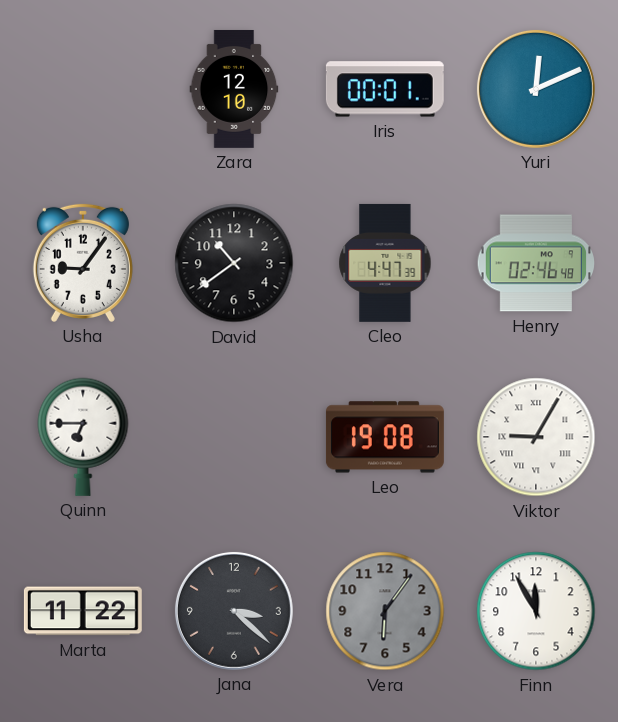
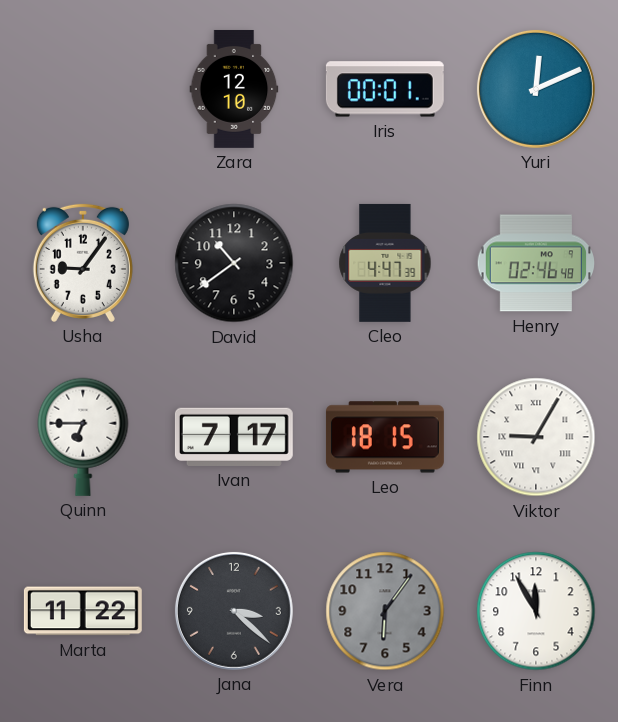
Ivan: none -> 7:17 (234, 437)
Leo: 19:08 -> 18:15 (385, 437)
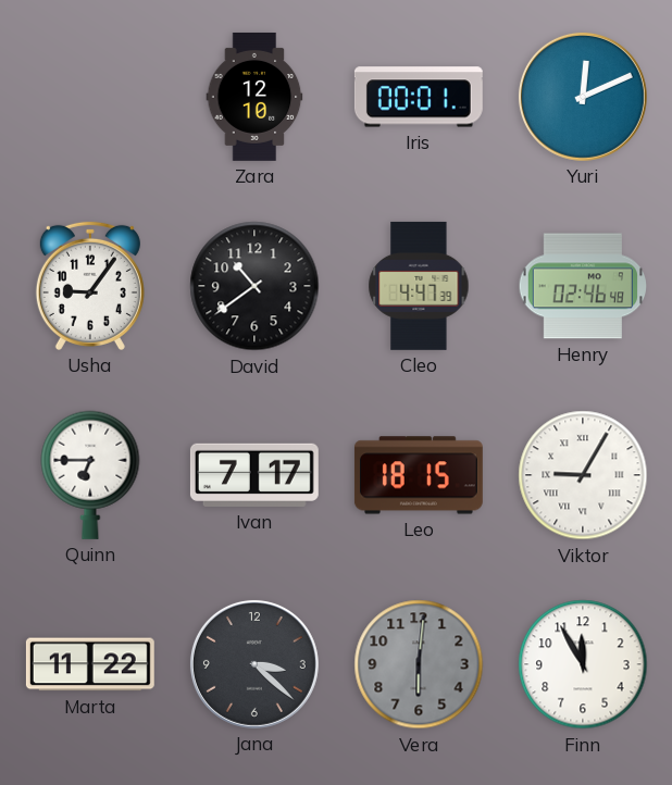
Vera: 6:06 -> 6:01 (419, 664)
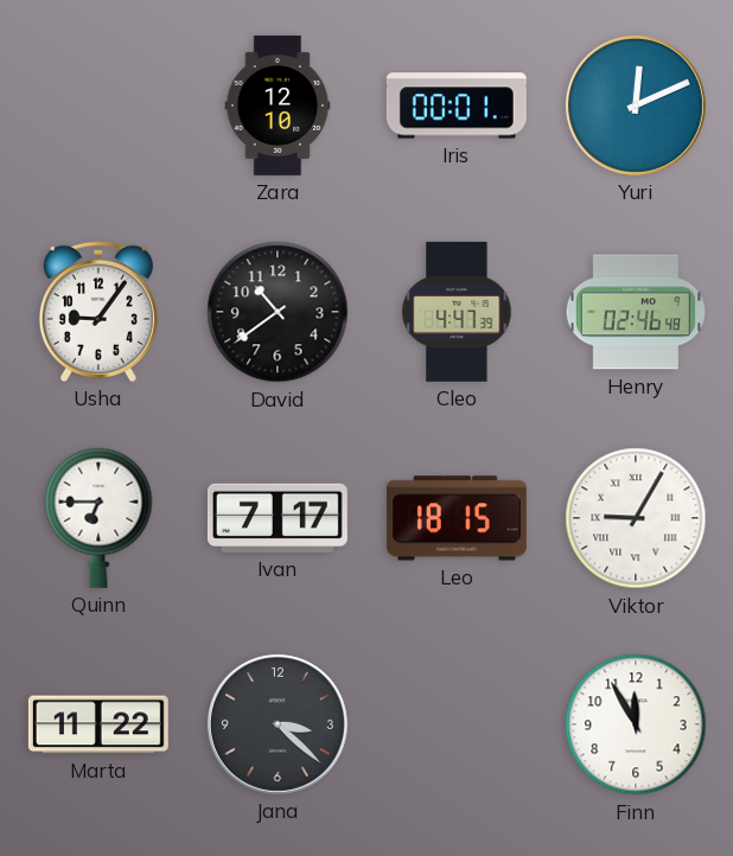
Vera: 6:01 -> none (419, 664)
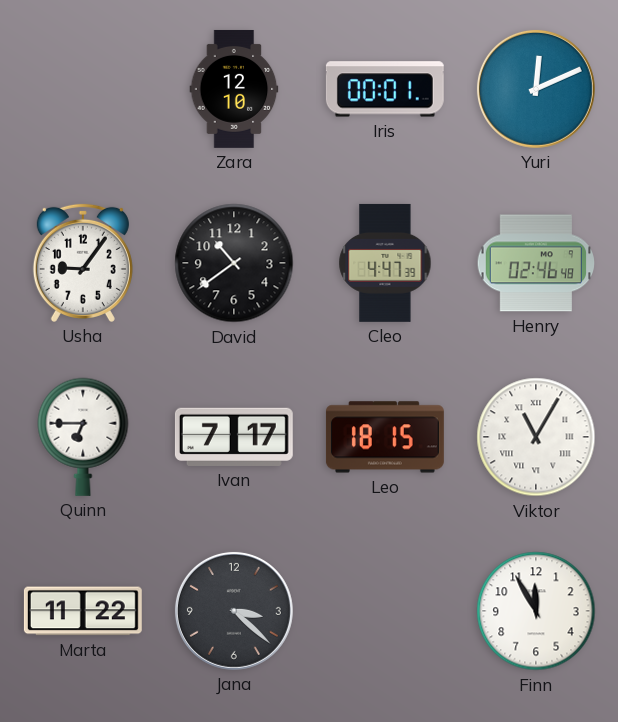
Viktor: 9:05 -> 11:05 (536, 437)
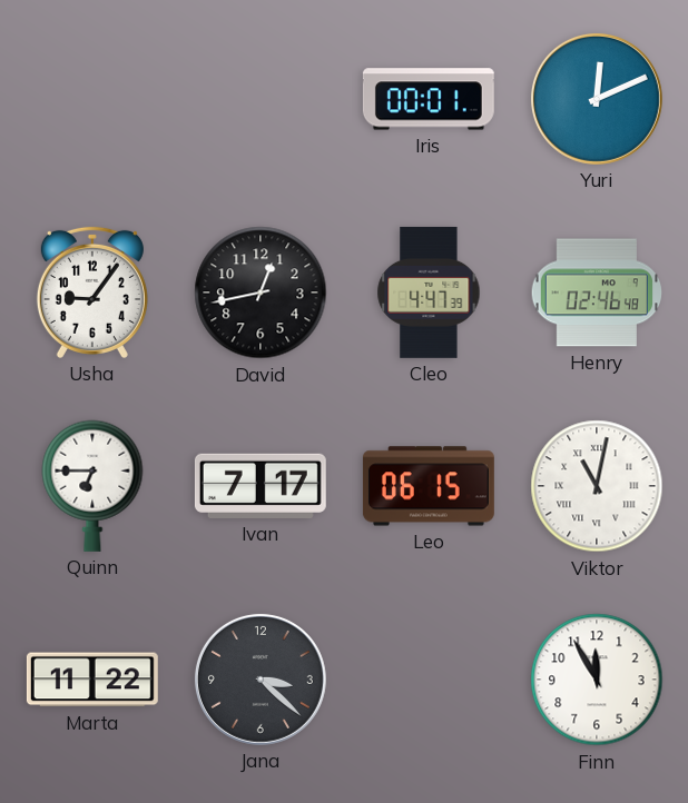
Zara: 12:10 -> none (234, 89)
David: 10:39 -> 12:43 (261, 293)
Leo: 18:15 -> 06:15 (429, 486)
Viktor: 11:05 -> 11:02 (597, 486)
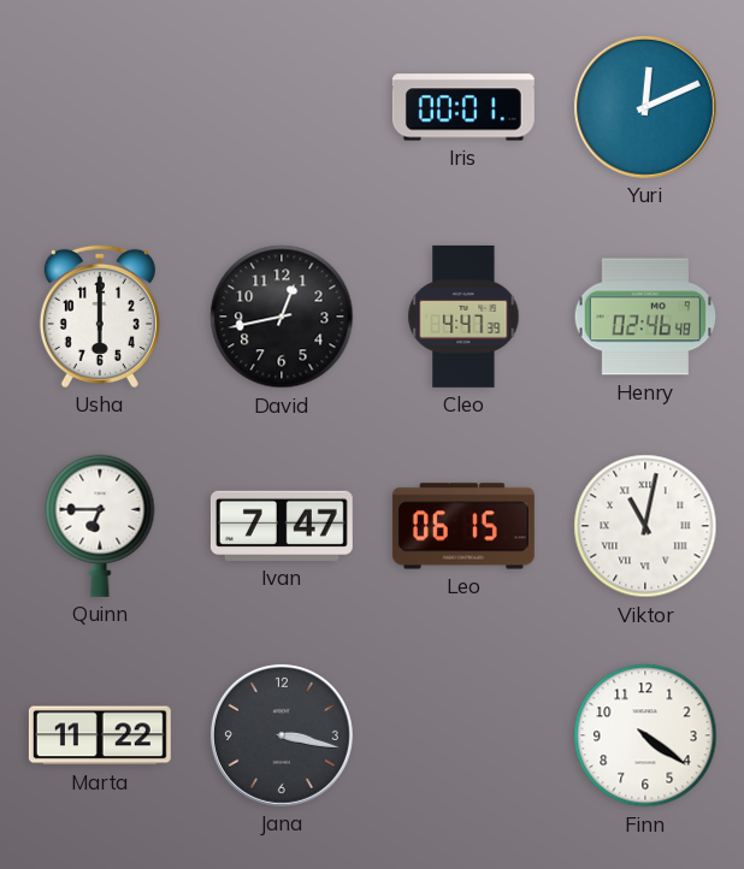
Usha: 9:06 -> 6:00 (100, 317)
Ivan: 7:17 -> 7:47 (282, 526)
Jana: 3:22 -> 3:17 (282, 735)
Finn: 11:55 -> 4:21 (645, 735)
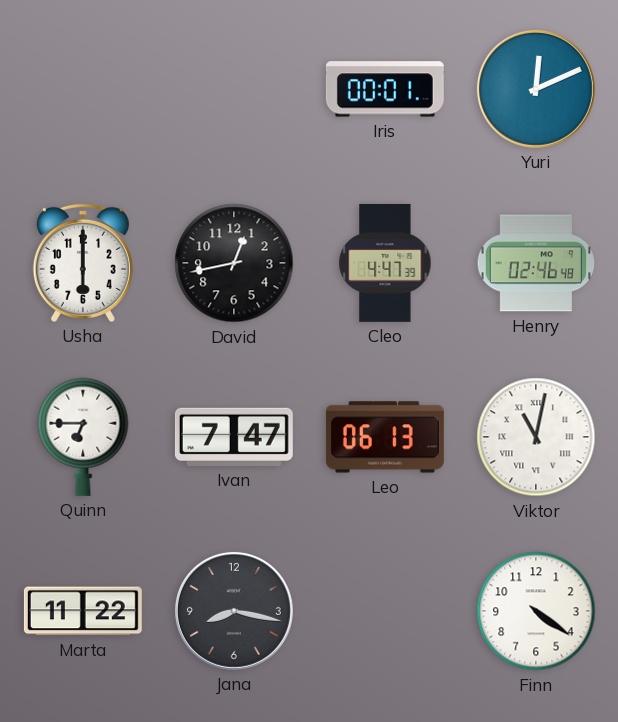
Leo: 06:15 -> 06:13 (385, 437)
Jana: 3:17 -> 8:17 (234, 611)
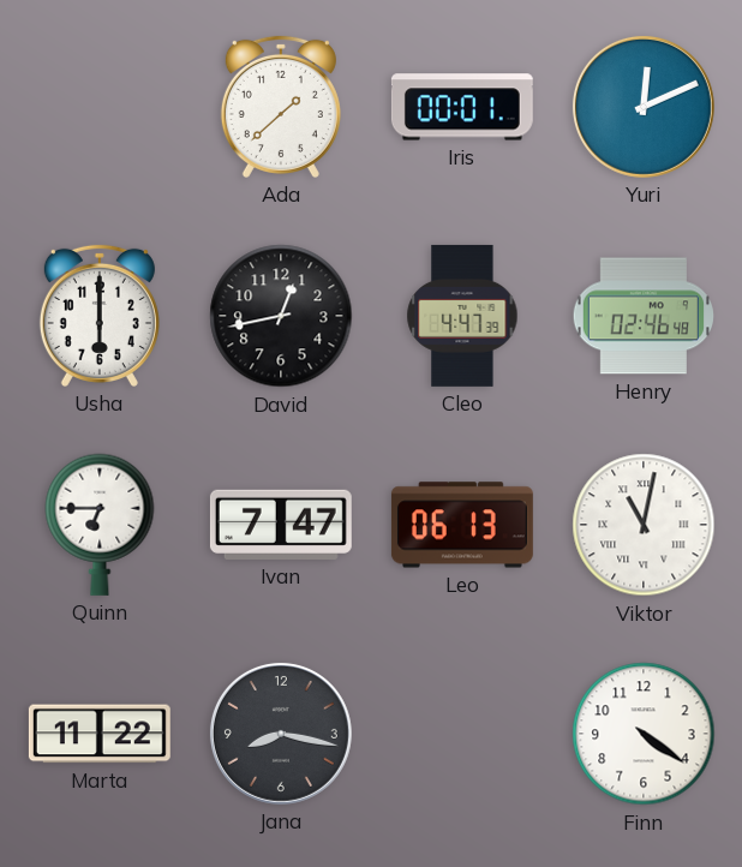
Ada: none -> 1:38 (281, 107)
